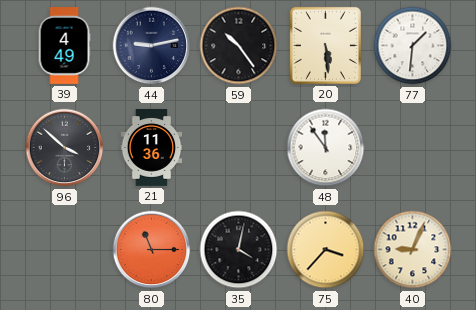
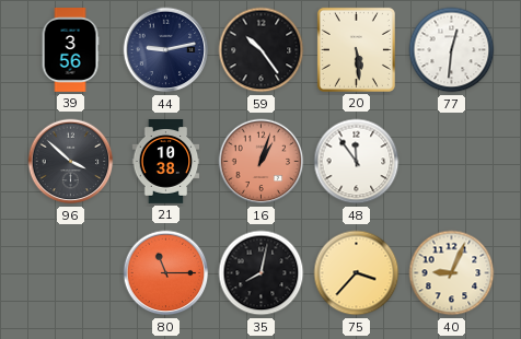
39: 4:49 -> 3:56 (70, 50)
77: 1:31 -> 12:31 (452, 50)
21: 11:36 -> 10:38 (166, 162)
16: none -> 1:03 (262, 162)
35: 4:02 -> 8:02 (262, 273)
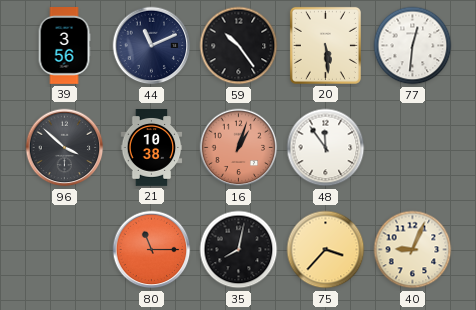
44: 9:13 -> 11:11 (152, 46)
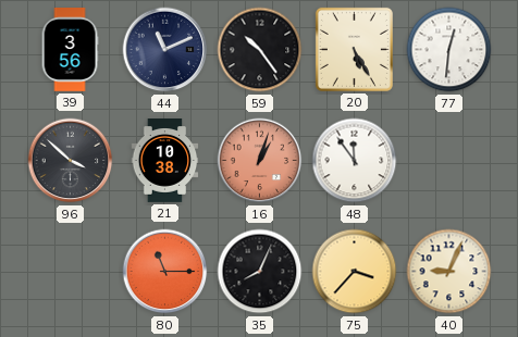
20: 5:29 -> 5:25 (354, 49)
35: 8:02 -> 8:04 (260, 272)
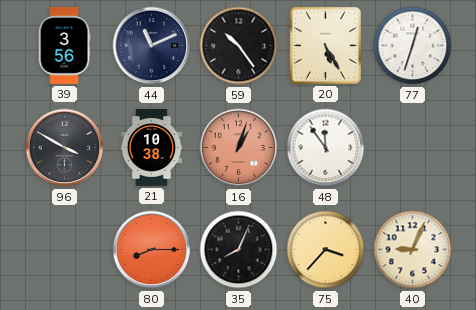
77: 12:31 -> 12:33 (413, 46)
96: 3:52 -> 3:50 (65, 148)
80: 11:15 -> 8:15 (152, 250)
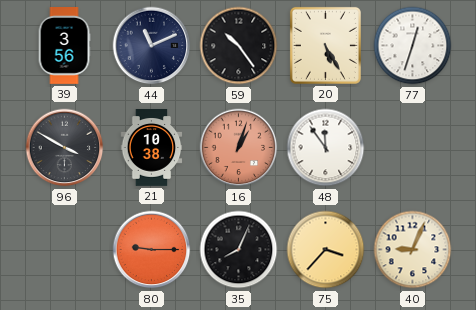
80: 8:15 -> 9:15 (152, 250)
